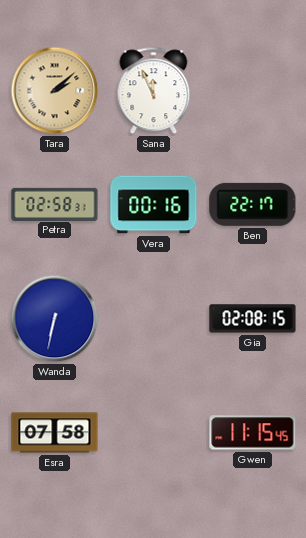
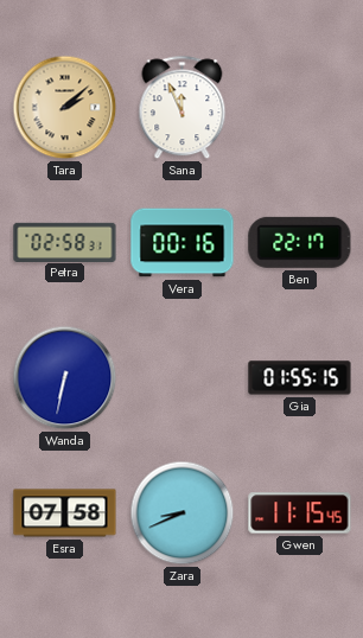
Gia: 02:08 -> 01:55 (300, 378)
Zara: none -> 8:41 (183, 513)
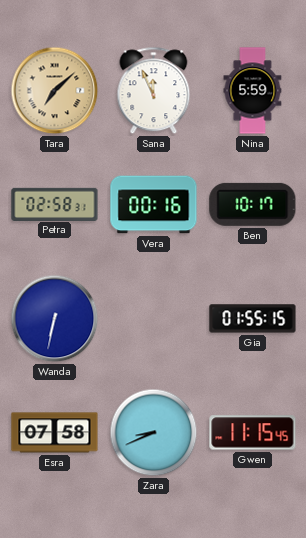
Tara: 2:08 -> 7:08 (55, 91)
Nina: none -> 5:59 (253, 91)
Ben: 22:17 -> 10:17 (253, 204)
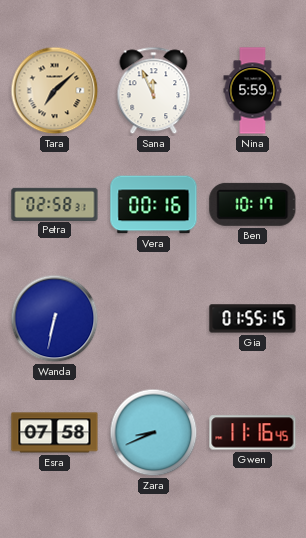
Gwen: 11:15 -> 11:16 (253, 433)
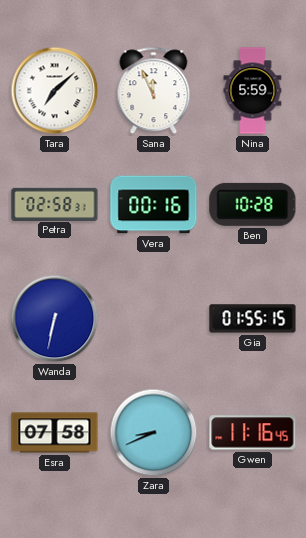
Tara dial: champagne -> white (55, 91)
Ben: 10:17 -> 10:28 (253, 204)
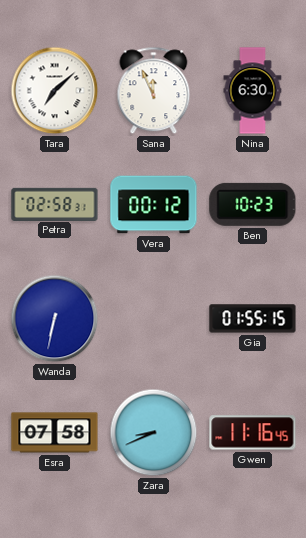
Nina: 5:59 -> 6:30 (253, 91)
Vera: 00:16 -> 00:12 (154, 205)
Ben: 10:28 -> 10:23 (253, 204)
